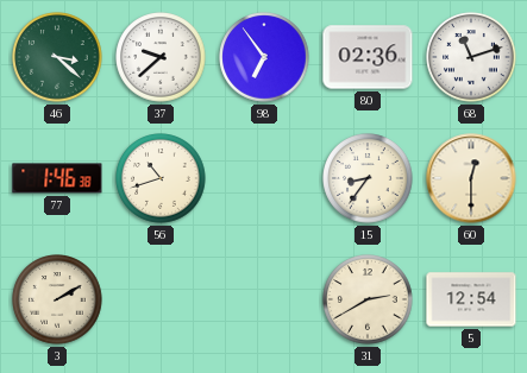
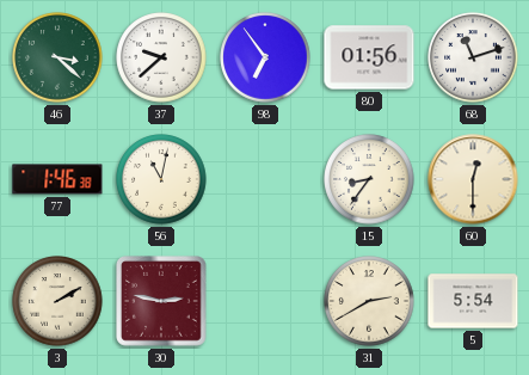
80: 02:36 -> 01:56 (369, 57)
56: 10:42 -> 11:02 (161, 179)
30: none -> 2:47 (162, 302)
5: 12:54 -> 5:54 (473, 301)
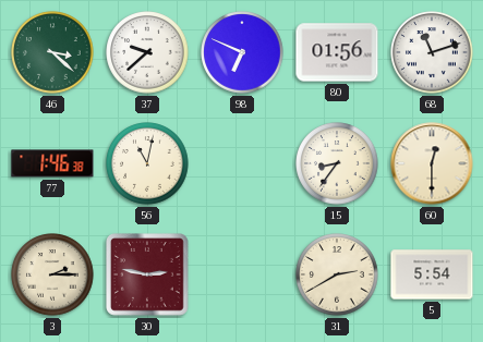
98: 6:54 -> 6:49 (242, 52)
3: 2:10 -> 2:15 (52, 274)
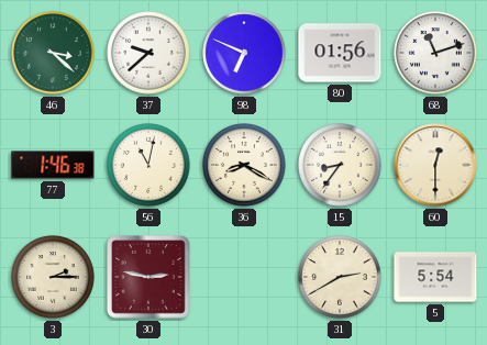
36: none -> 8:20 (244, 165)
